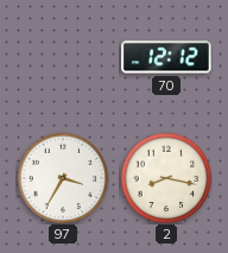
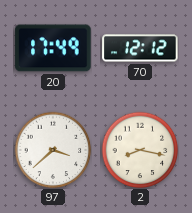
20: none -> 17:49 (53, 48)
97: 3:35 -> 3:38 (53, 150)
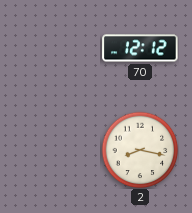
20: 17:49 -> none (53, 48)
97: 3:38 -> none (53, 150)
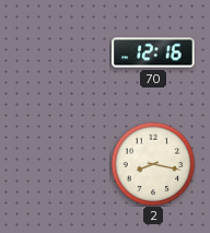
70: 12:12 -> 12:16 (153, 53)
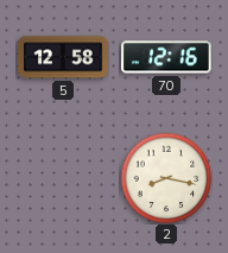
5: none -> 12:58 (63, 57)
